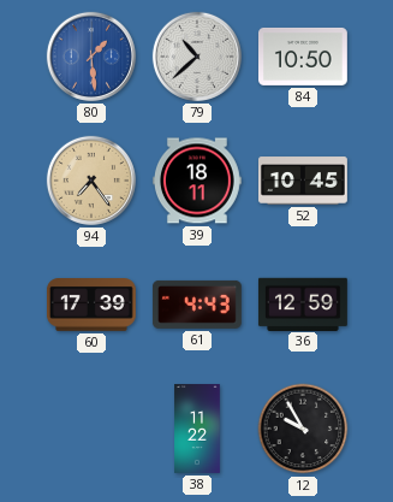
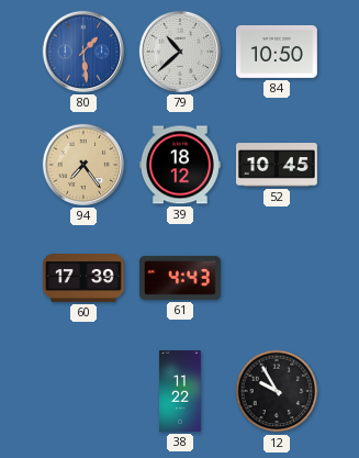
39: 18:11 -> 18:12 (180, 165)
36: 12:59 -> none (303, 303)
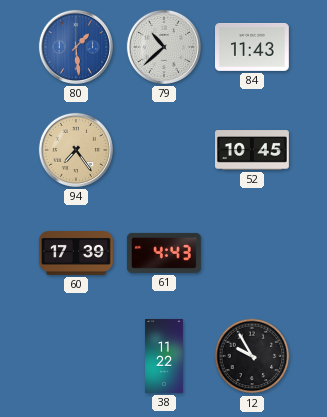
84: 10:50 -> 11:43 (253, 47)
39: 18:12 -> none (180, 165)
